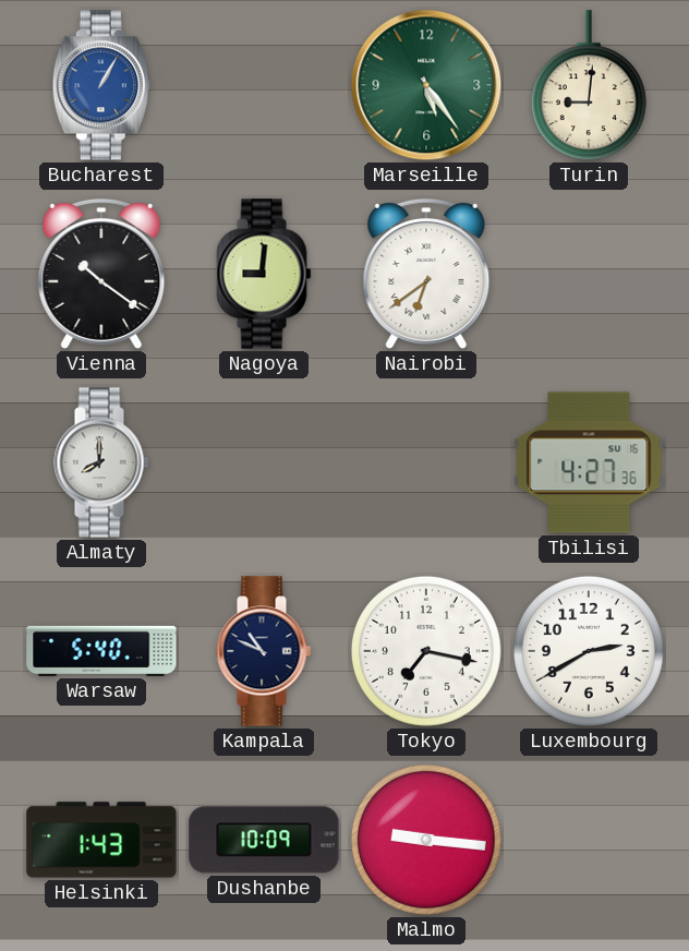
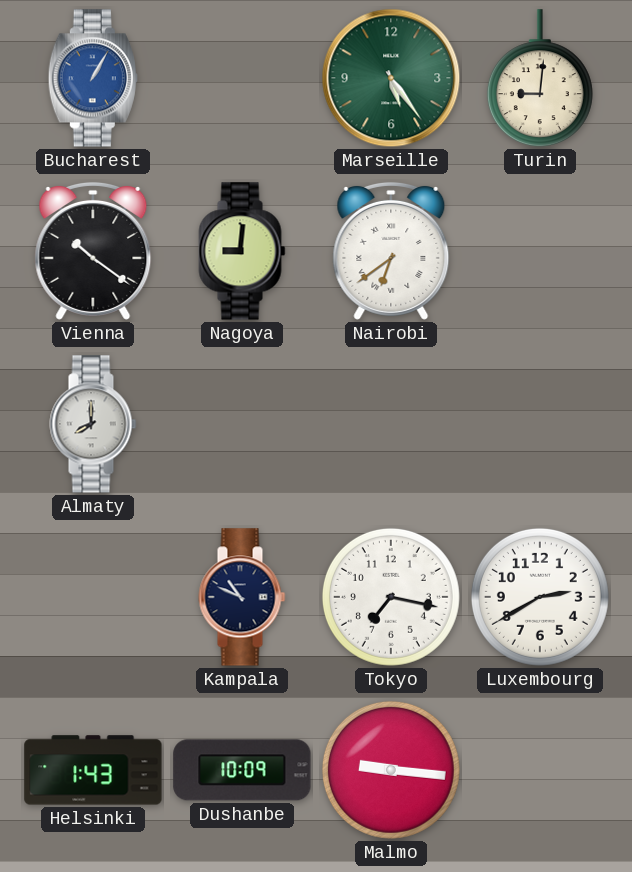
Tbilisi: 4:27 -> none (589, 462)
Warsaw: 5:40 -> none (101, 651)
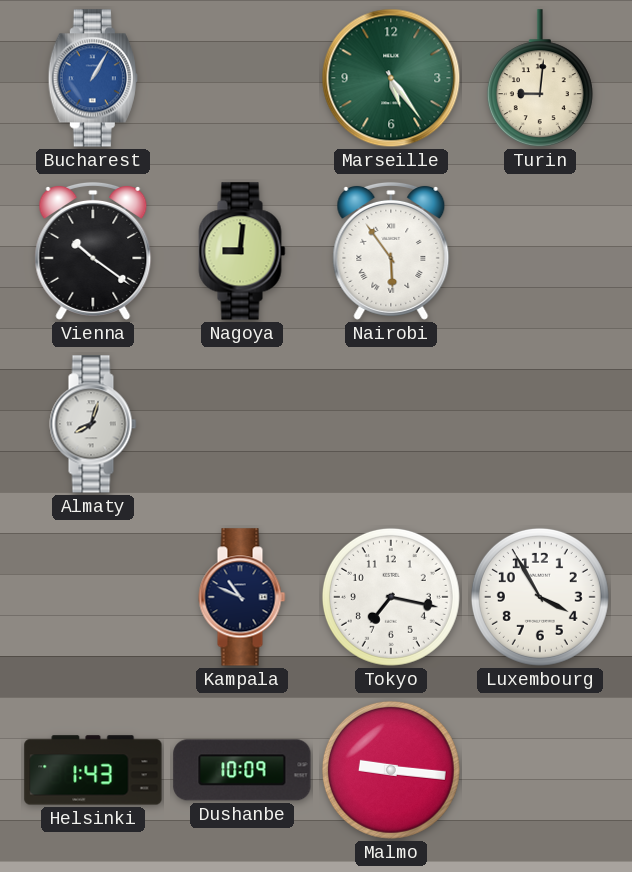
Nairobi: 6:39 -> 5:54 (391, 251)
Almaty: 8:00 -> 8:03 (93, 424)
Luxembourg: 2:40 -> 3:55 (540, 597)
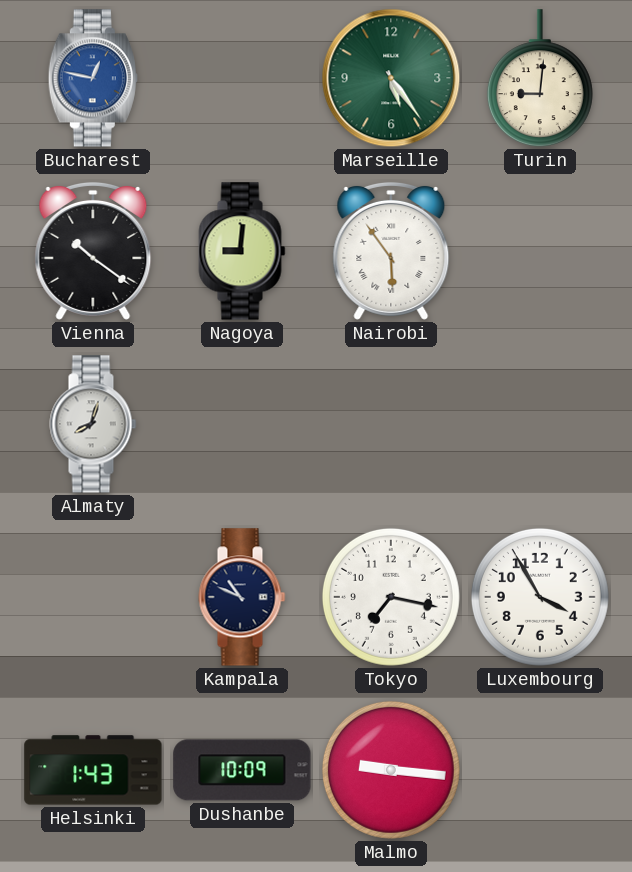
Bucharest: 1:05 -> 12:47 (93, 78)
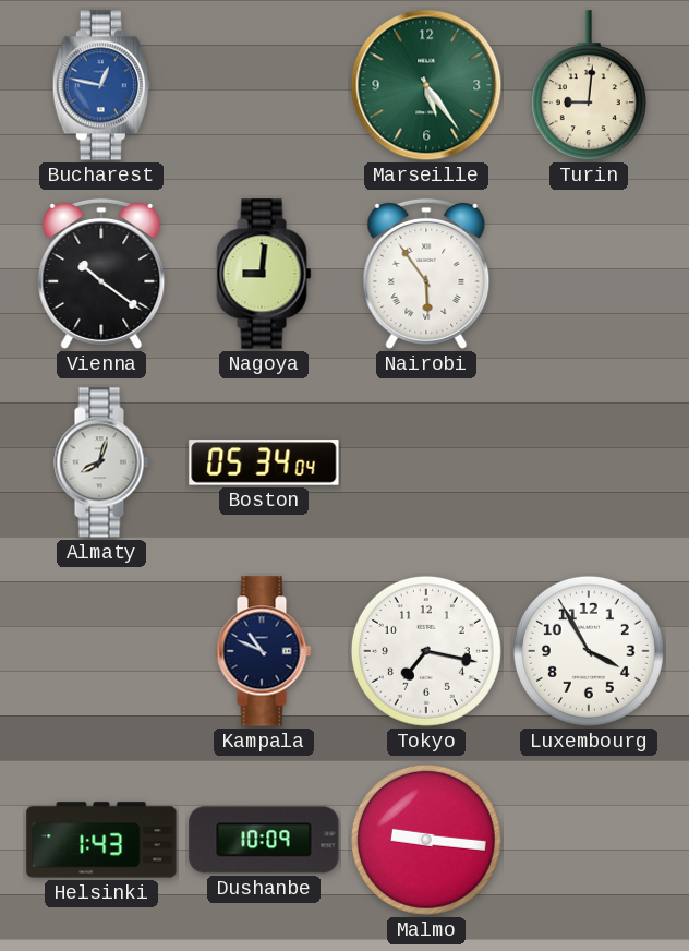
Boston: none -> 05:34 (264, 462)
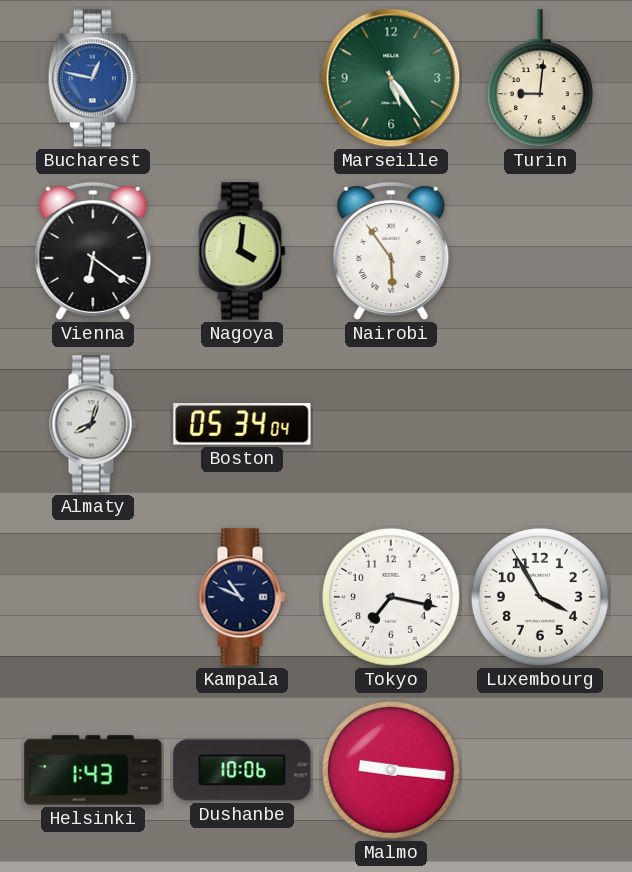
Vienna: 10:21 -> 6:21 (93, 251)
Nagoya: 9:01 -> 4:01 (242, 251)
Dushanbe: 10:09 -> 10:06 (242, 770)
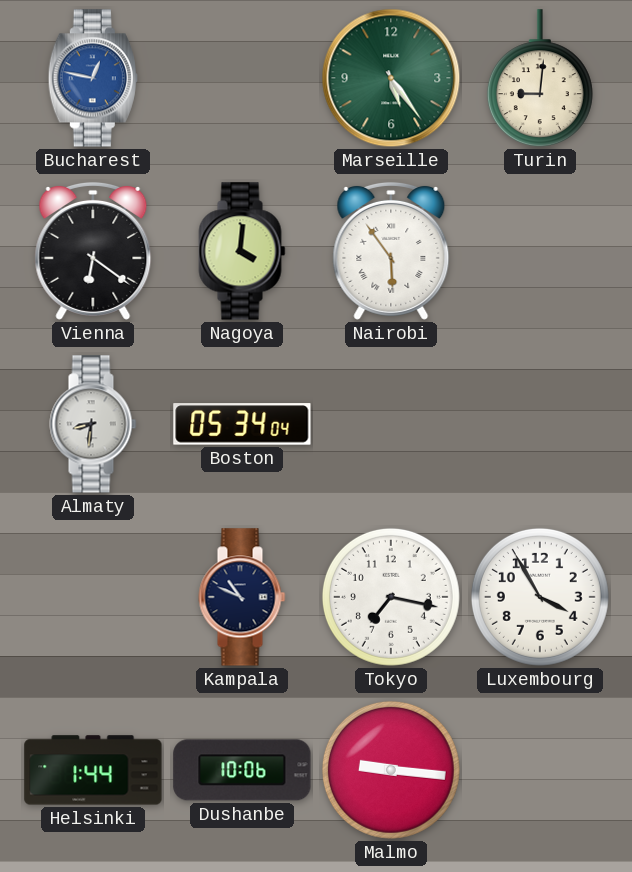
Almaty: 8:03 -> 8:31 (93, 424)
Helsinki: 1:43 -> 1:44 (93, 770)
